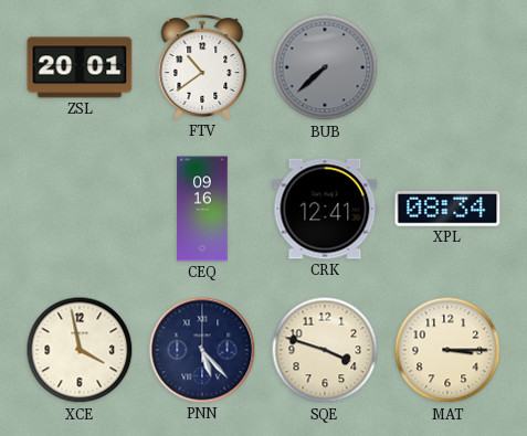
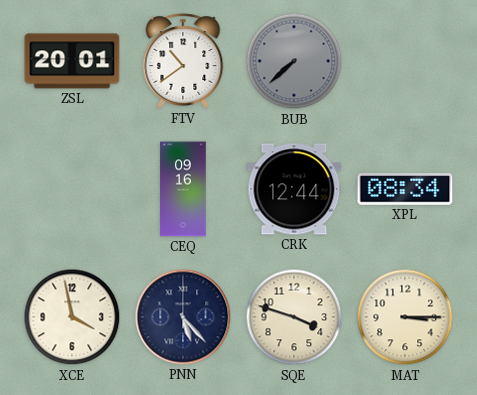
CRK: 12:41 -> 12:44 (294, 189)
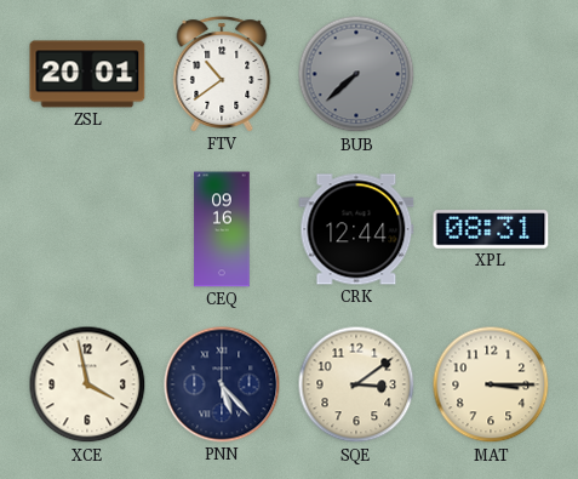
XPL: 08:34 -> 08:31 (491, 229)
SQE: 3:48 -> 3:09 (356, 384)
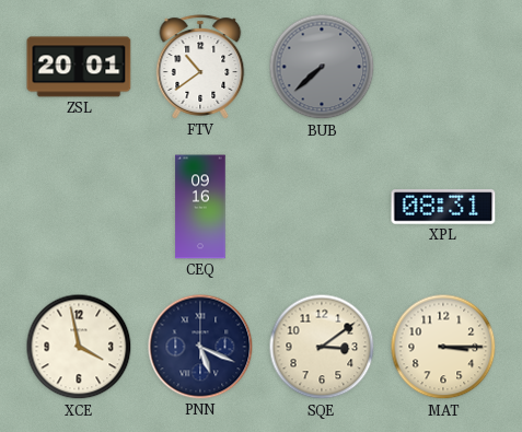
CRK: 12:44 -> none (356, 229)
PNN: 5:23 -> 5:19 (200, 347)
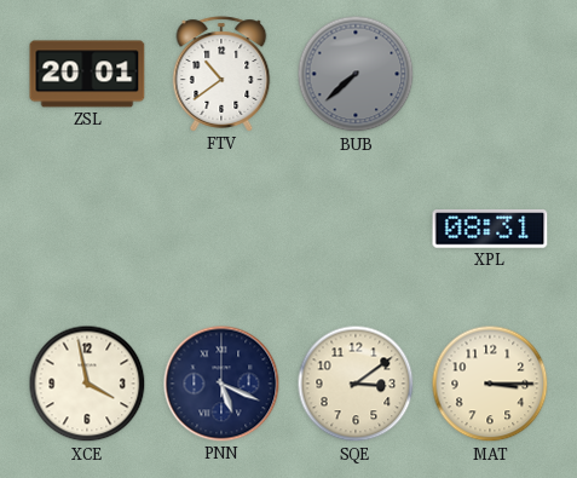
CEQ: 09:16 -> none (200, 207)
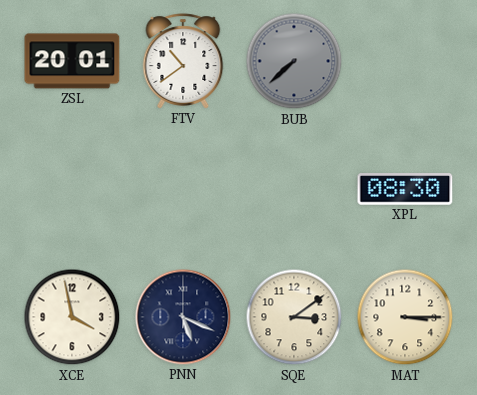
XPL: 08:31 -> 08:30 (405, 189)
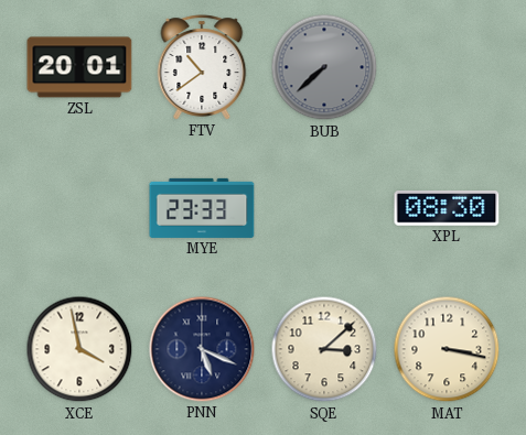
MYE: none -> 23:33 (202, 208)
SQE: 3:09 -> 3:08 (324, 349)
MAT: 3:15 -> 3:17 (447, 349)
